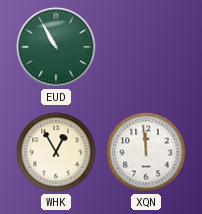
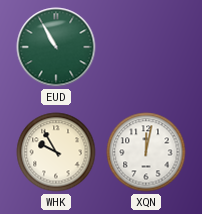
WHK: 12:55 -> 9:55 (56, 152)
XQN: 11:59 -> 12:02 (146, 152)
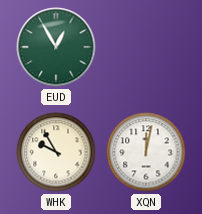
EUD: 10:55 -> 12:55 (56, 47)
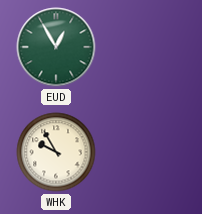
XQN: 12:02 -> none (146, 152)
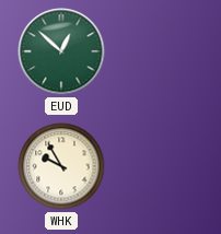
EUD: 12:55 -> 12:52 (61, 51)
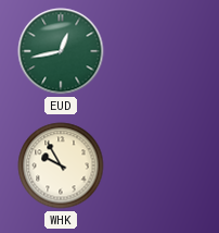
EUD: 12:52 -> 12:43 (61, 51)
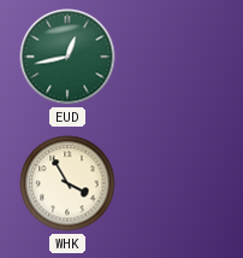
WHK: 9:55 -> 3:55 (67, 183)
